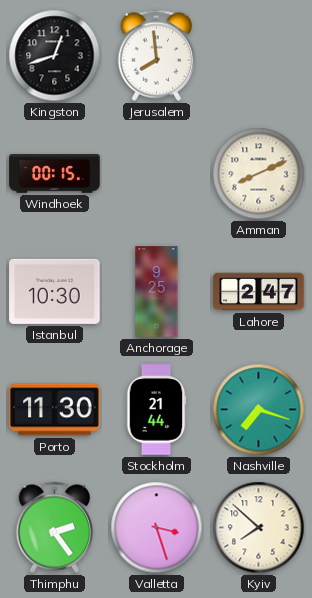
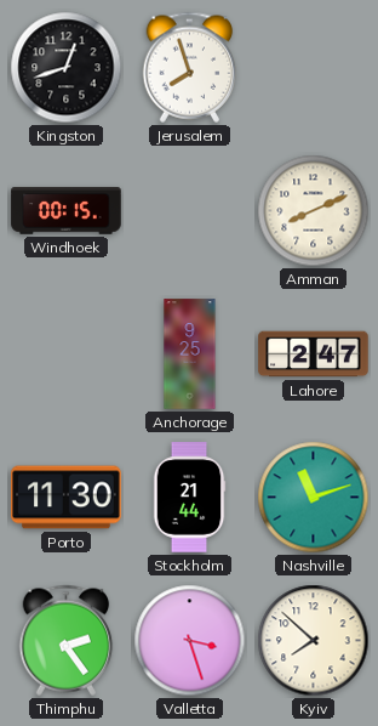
Jerusalem: 7:59 -> 7:57 (190, 67)
Istanbul: 10:30 -> none (55, 291)
Nashville: 7:18 -> 11:12 (314, 498)
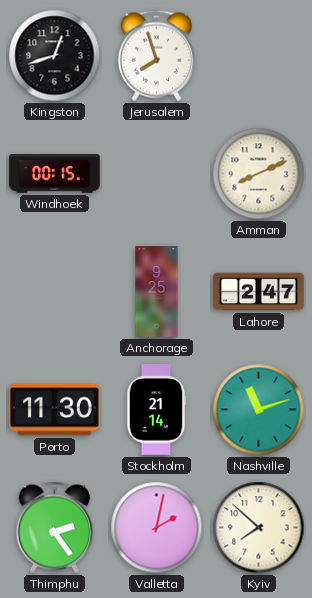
Stockholm: 21:44 -> 21:14 (156, 410)
Valletta: 3:27 -> 2:02 (157, 528)
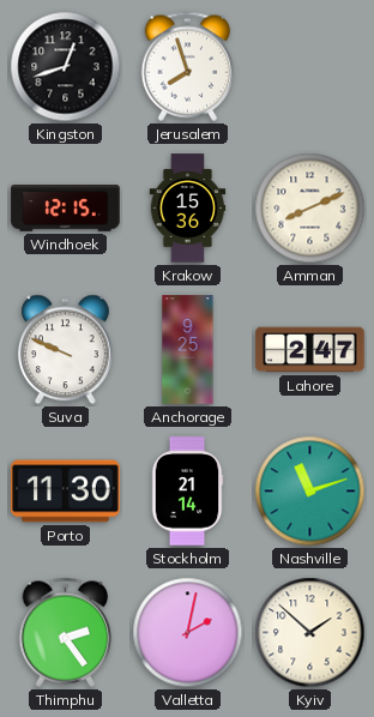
Windhoek: 00:15 -> 12:15 (66, 209)
Krakow: none -> 15:36 (188, 209)
Suva: none -> 9:49 (65, 350)
Kyiv: 7:52 -> 1:52 (310, 633)
